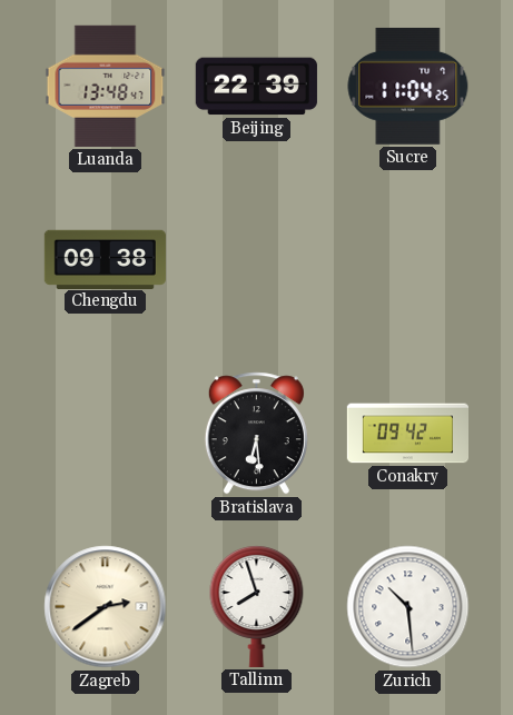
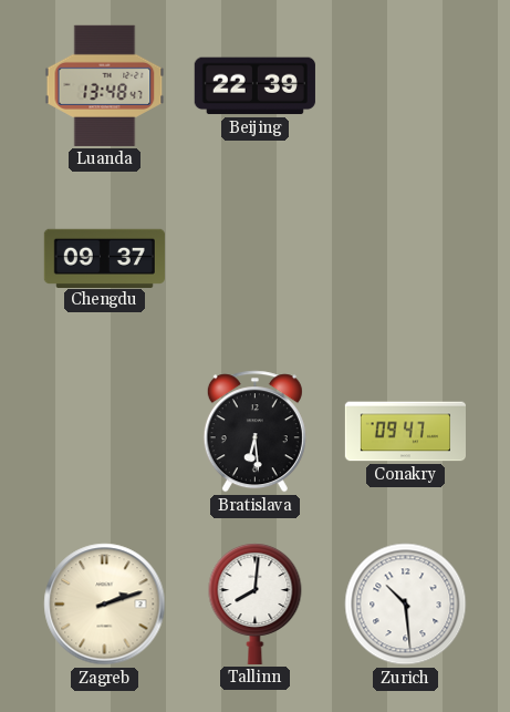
Sucre: 11:04 -> none (408, 86)
Chengdu: 09:38 -> 09:37 (104, 258)
Conakry: 09:42 -> 09:47 (405, 432)
Zagreb: 2:39 -> 2:12 (105, 605)
Tallinn: 7:57 -> 8:01 (256, 605)
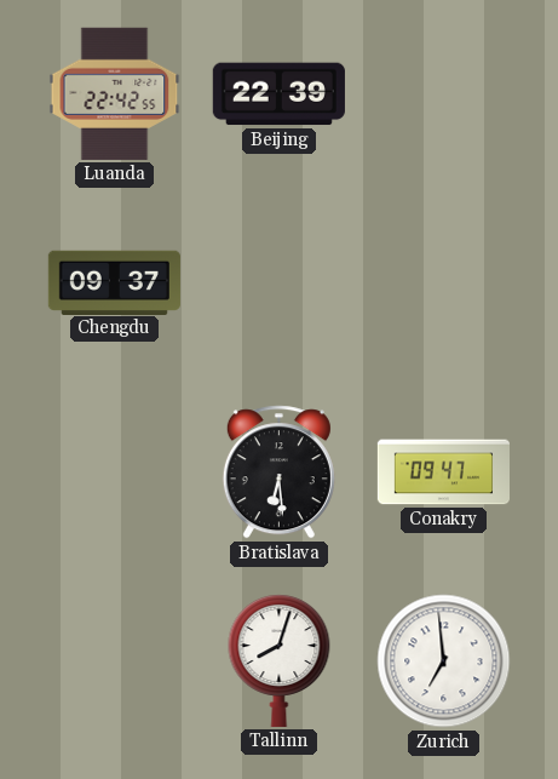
Luanda: 13:48 -> 22:42 (115, 93)
Zagreb: 2:12 -> none (105, 605)
Tallinn: 8:01 -> 8:03 (280, 661)
Zurich: 10:29 -> 6:59 (444, 661)
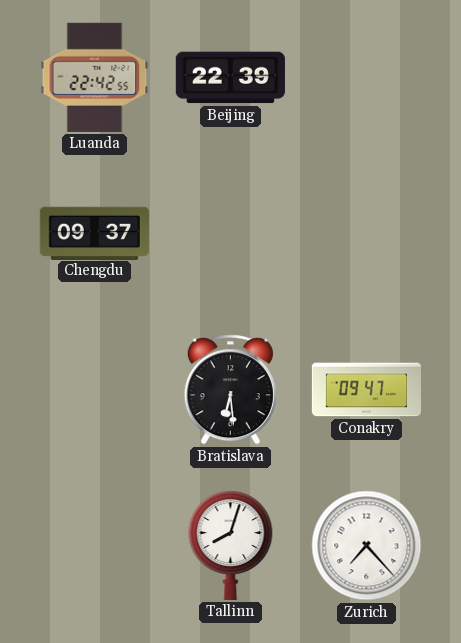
Zurich: 6:59 -> 7:23 (367, 546)
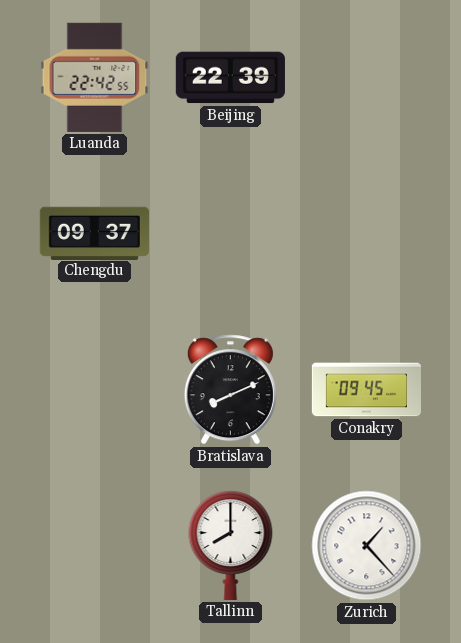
Bratislava: 6:29 -> 8:11 (230, 390)
Conakry: 09:47 -> 09:45 (366, 390)
Tallinn: 8:03 -> 8:00 (231, 546)
Zurich: 7:23 -> 1:23 (367, 546)
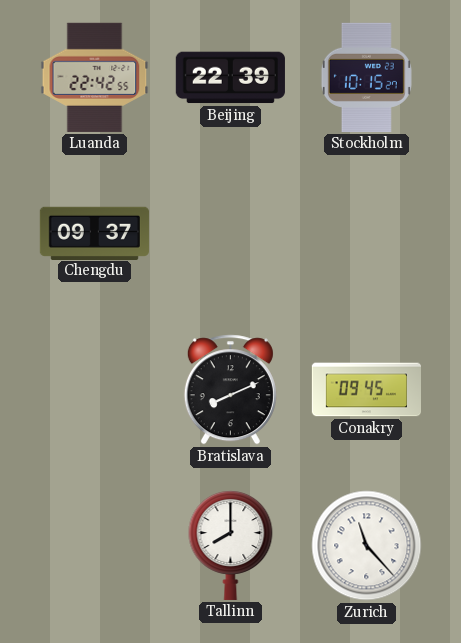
Stockholm: none -> 10:15 (366, 77)
Zurich: 1:23 -> 11:23 (367, 546)
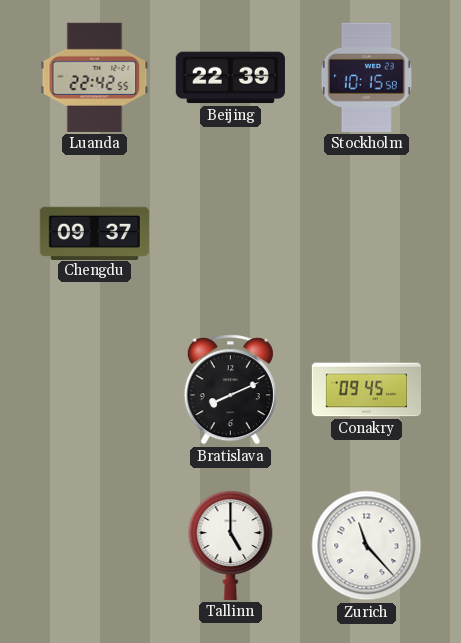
Stockholm: 10:15:27 -> 10:15:58 (366, 77)
Tallinn: 8:00 -> 5:00 (231, 546)
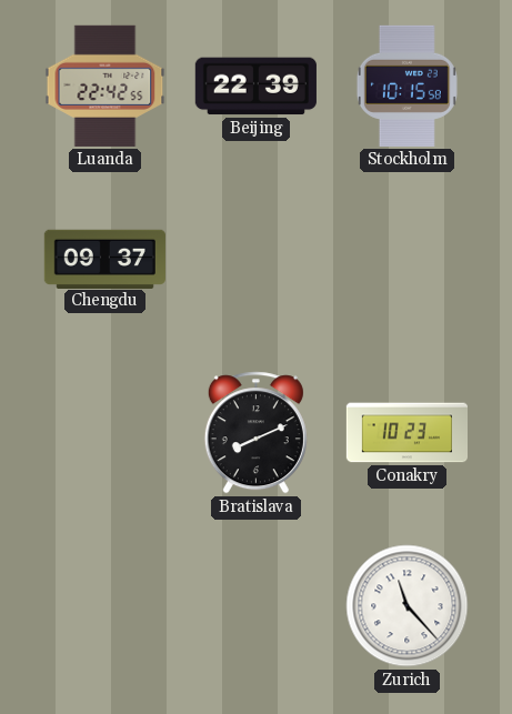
Conakry: 09:45 -> 10:23 (406, 433)
Tallinn: 5:00 -> none (231, 546)
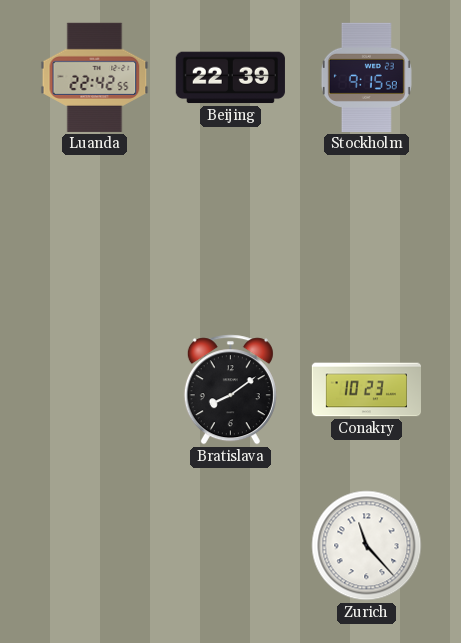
Stockholm: 10:15 -> 9:15 (366, 77)
Chengdu: 09:37 -> none (104, 259)
Bratislava: 8:11 -> 8:09 (230, 390)
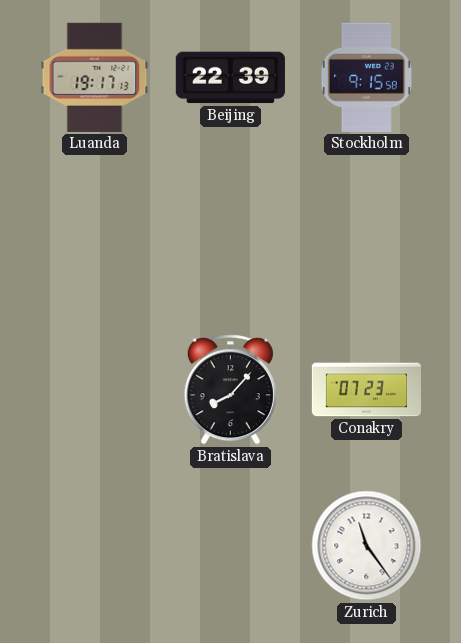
Luanda: 22:42 -> 19:17 (95, 77)
Bratislava: 8:09 -> 8:07 (230, 390)
Conakry: 10:23 -> 07:23 (366, 390)
Zurich: 11:23 -> 11:24 (367, 546)
